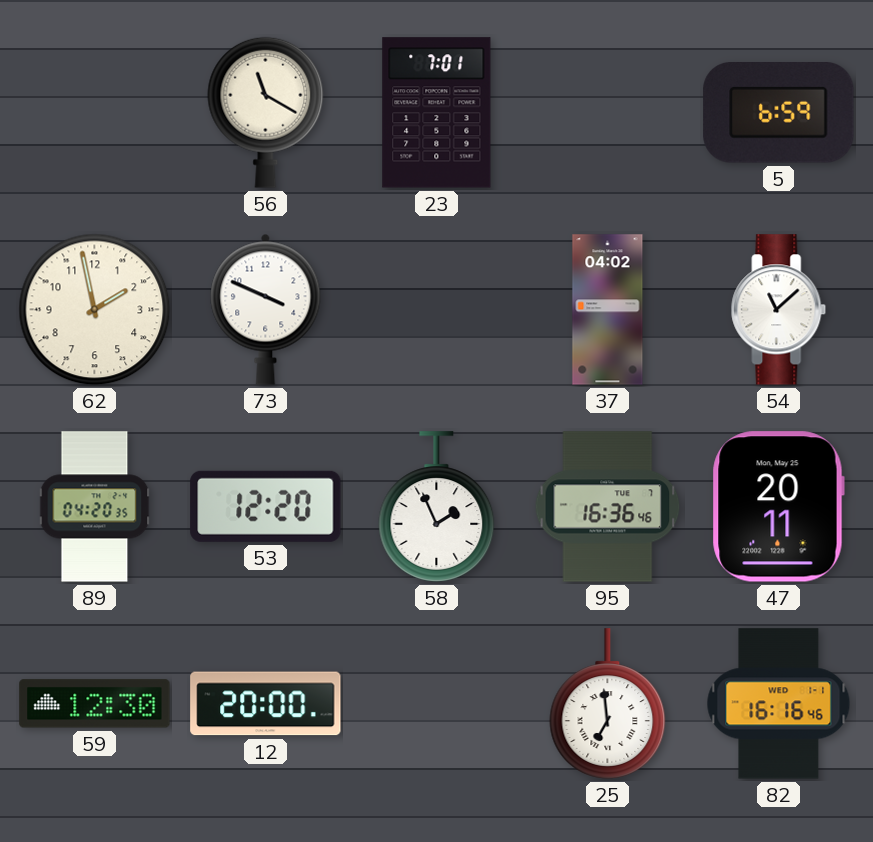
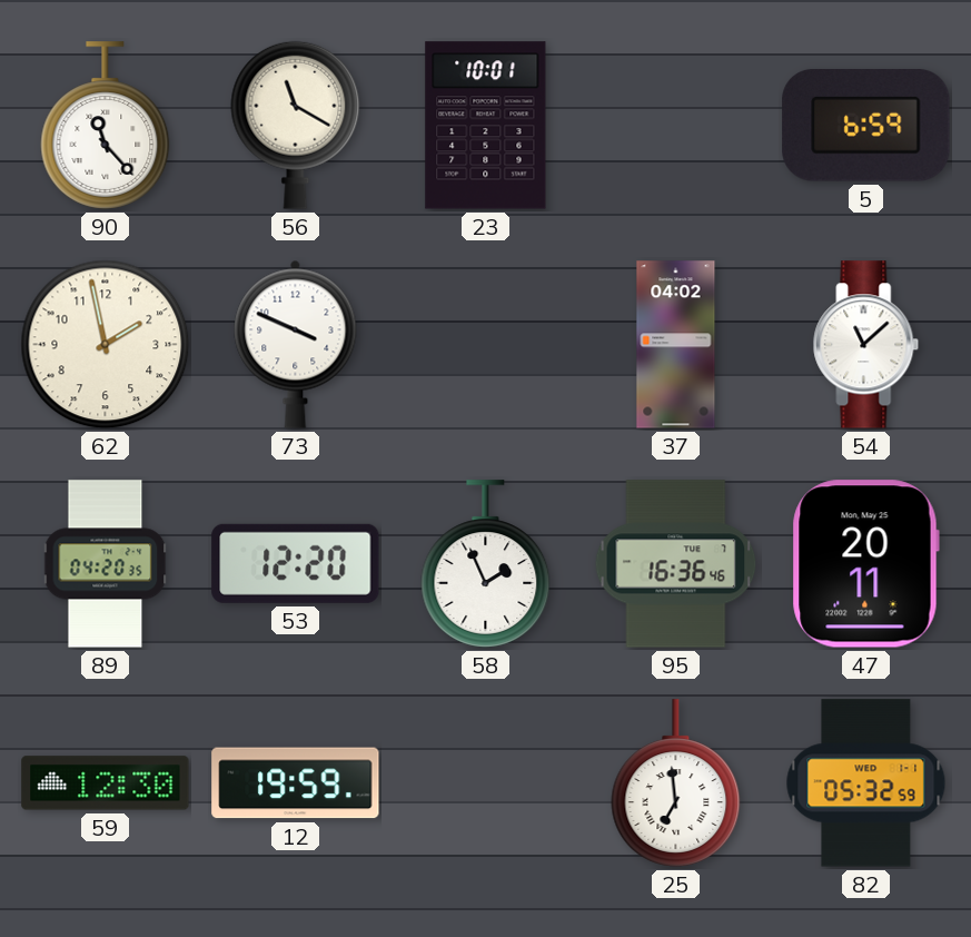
90: none -> 11:23 (106, 126)
23: 7:01 -> 10:01 (486, 126)
12: 20:00 -> 19:59 (296, 783)
82: 16:16 -> 05:32 (866, 783)
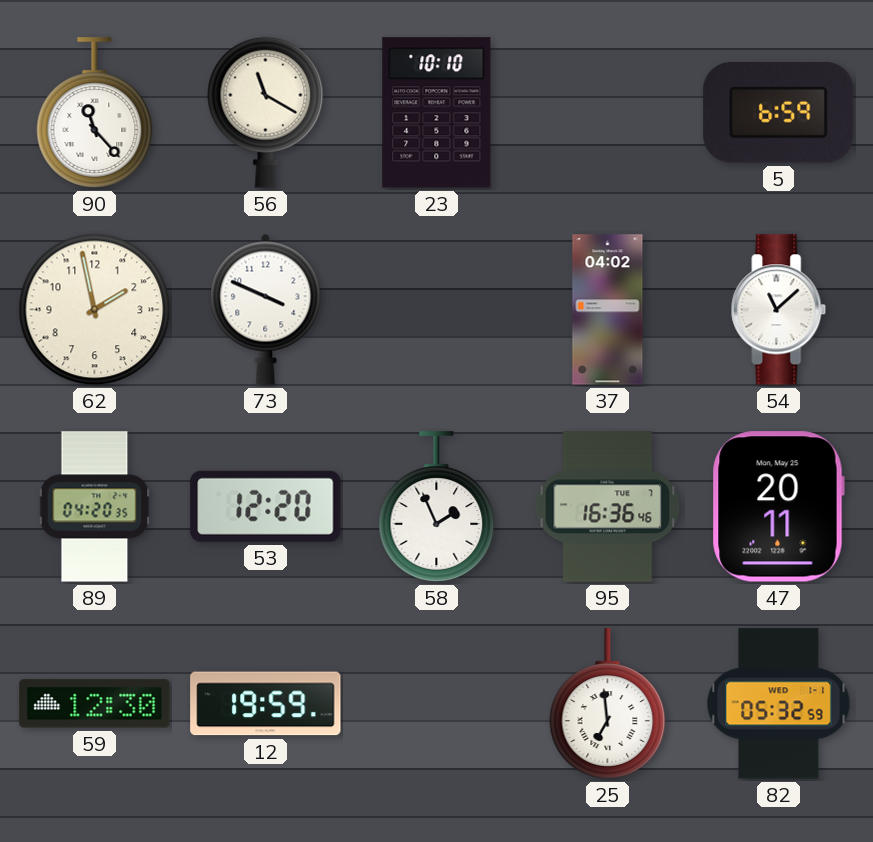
23: 10:01 -> 10:10 (437, 113)
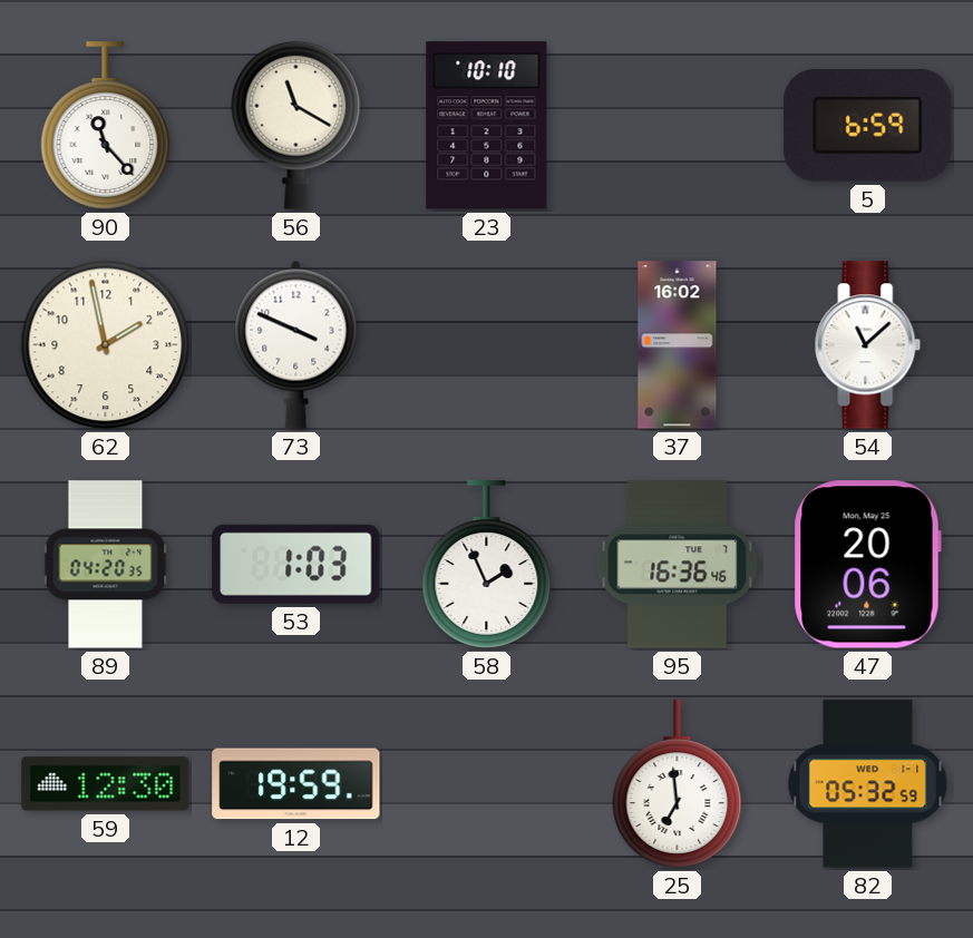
37: 04:02 -> 16:02 (678, 345)
53: 12:20 -> 1:03 (296, 564)
47: 20:11 -> 20:06 (867, 565)
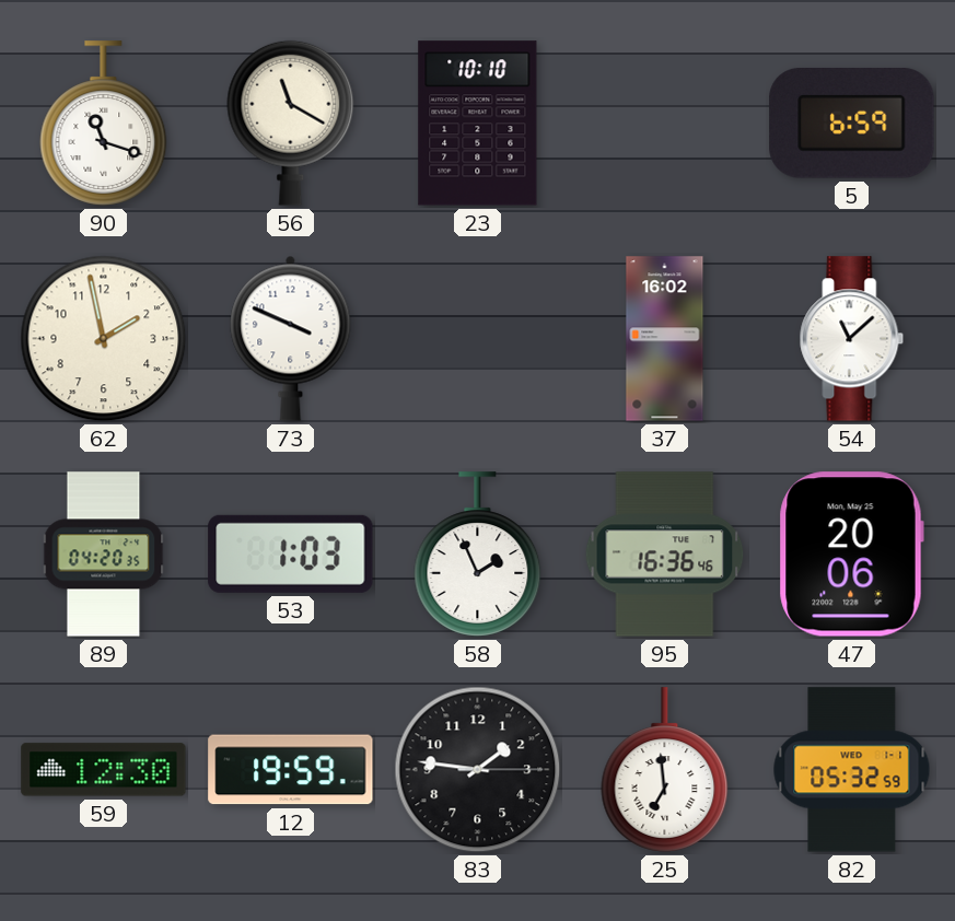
90: 11:23 -> 11:18 (104, 124)
83: none -> 1:46 (478, 770)
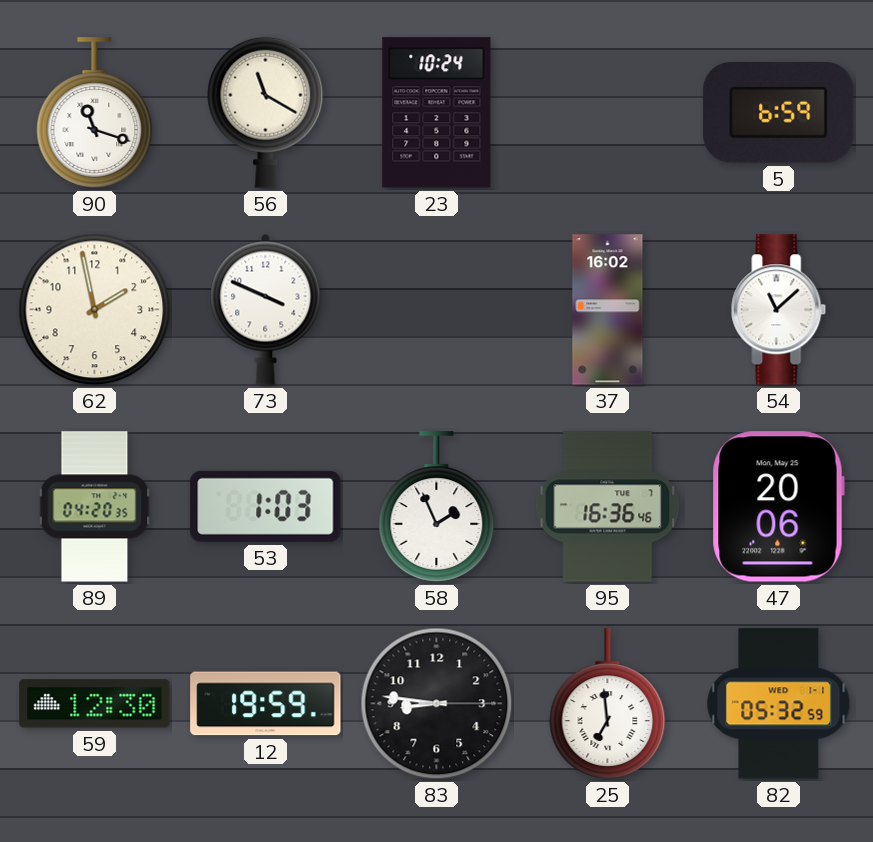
23: 10:10 -> 10:24 (437, 113)
83: 1:46 -> 8:46 (437, 704)
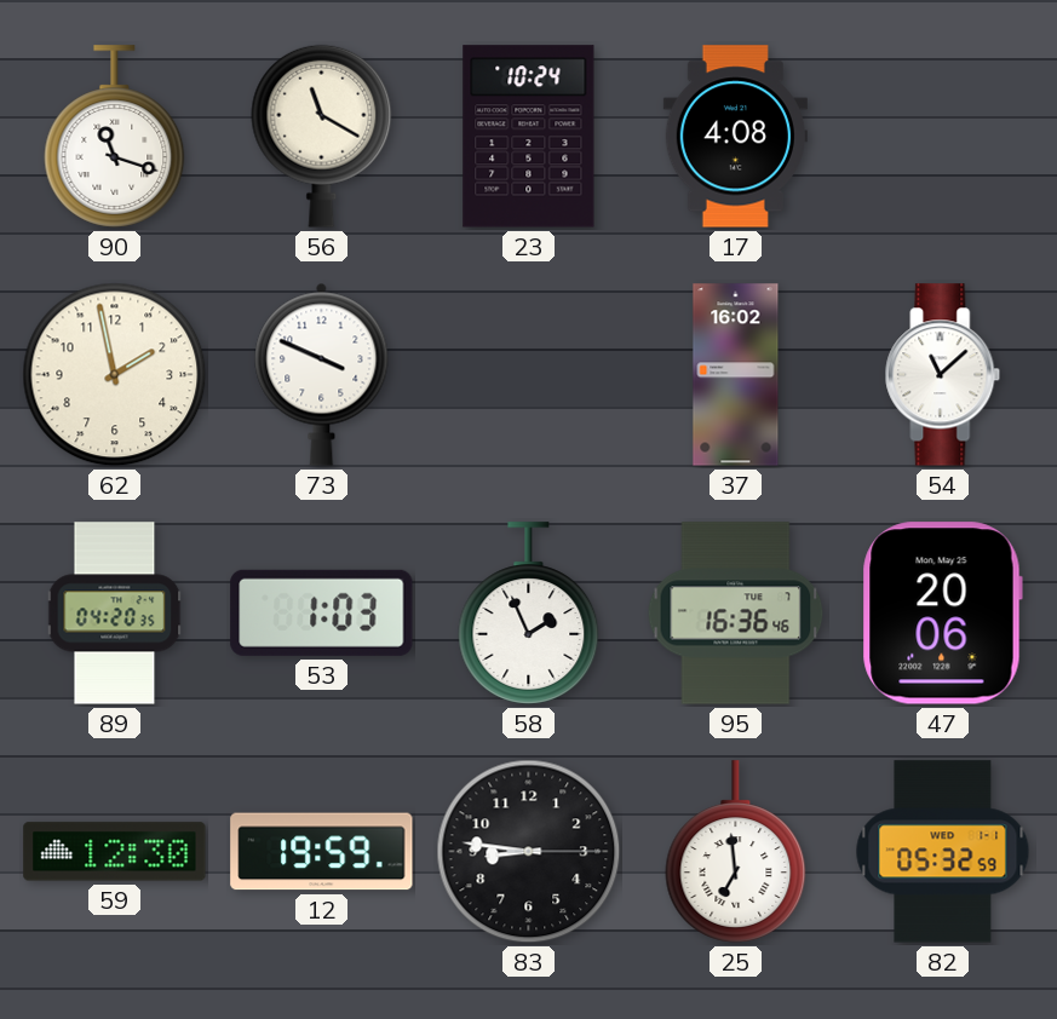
17: none -> 4:08 (735, 137)
5: 6:59 -> none (779, 113)
